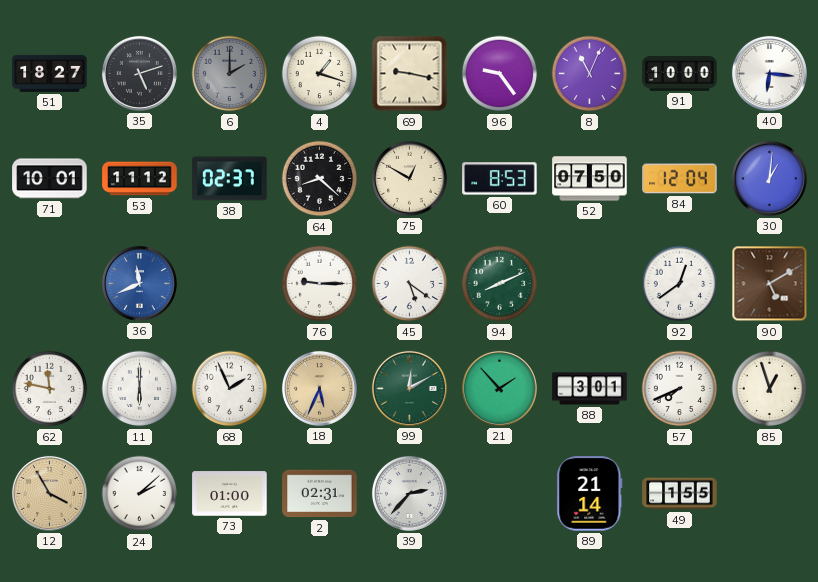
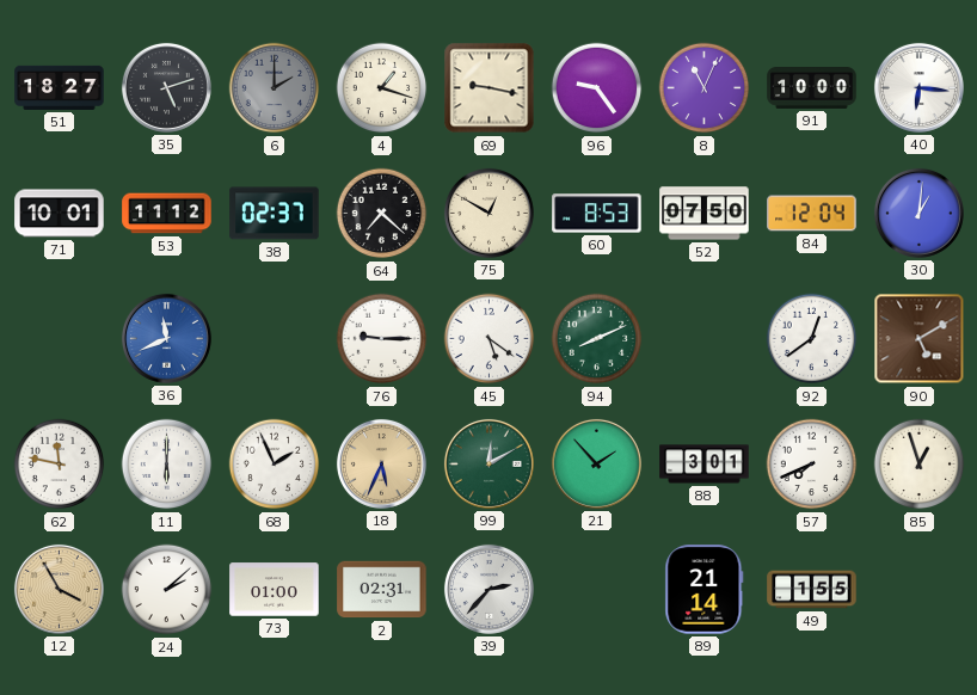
64: 8:22 -> 7:22 (382, 214)
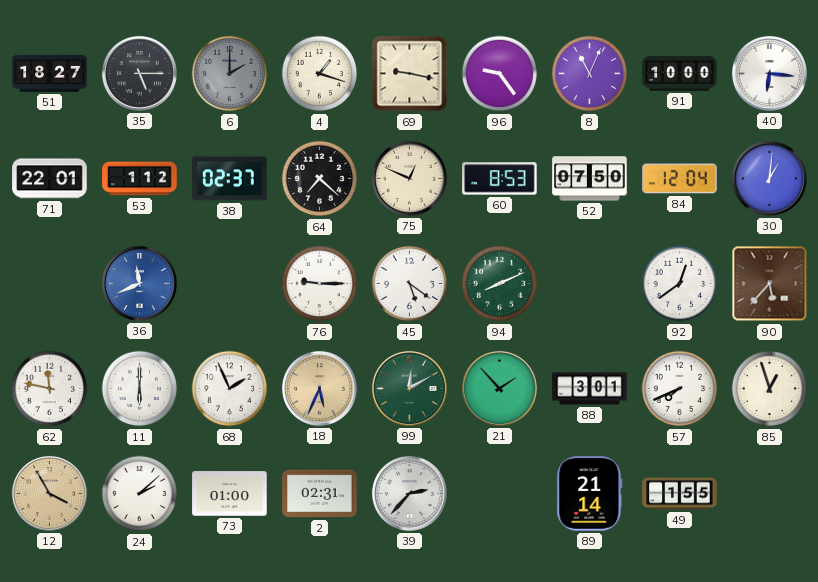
35: 5:12 -> 5:15 (139, 73)
71: 10:01 -> 22:01 (50, 179)
53: 11:12 -> 1:12 (140, 179)
75: 12:50 -> 12:49 (409, 178)
90: 5:10 -> 5:37 (770, 284)
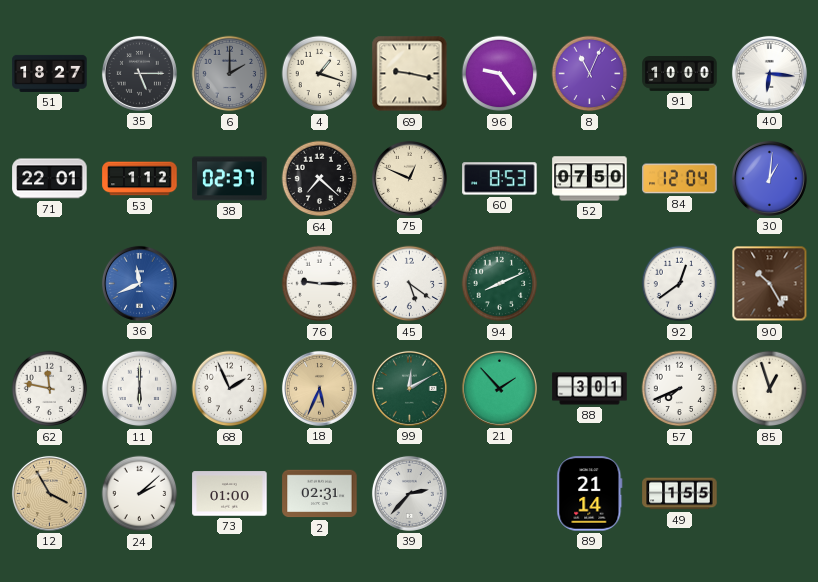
90: 5:37 -> 10:25 (770, 284)
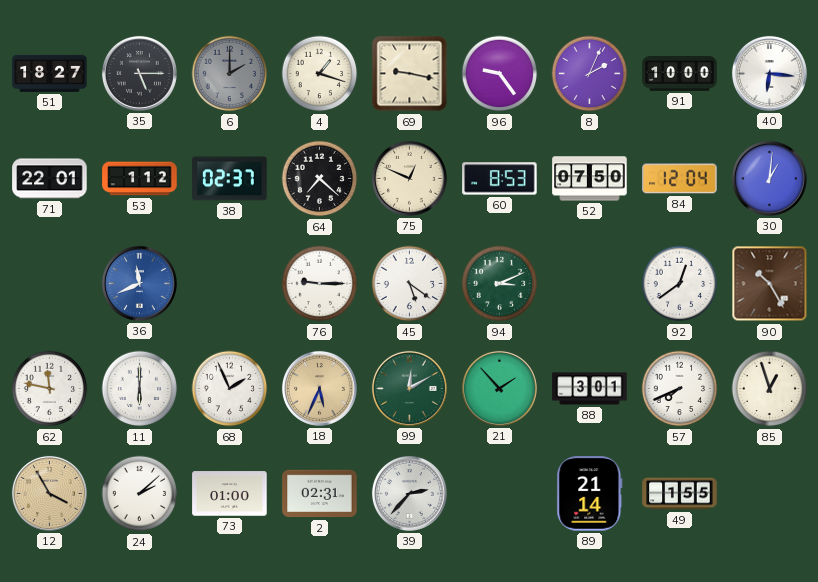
8: 11:04 -> 2:04 (590, 74)
94: 8:11 -> 3:11 (500, 284)
